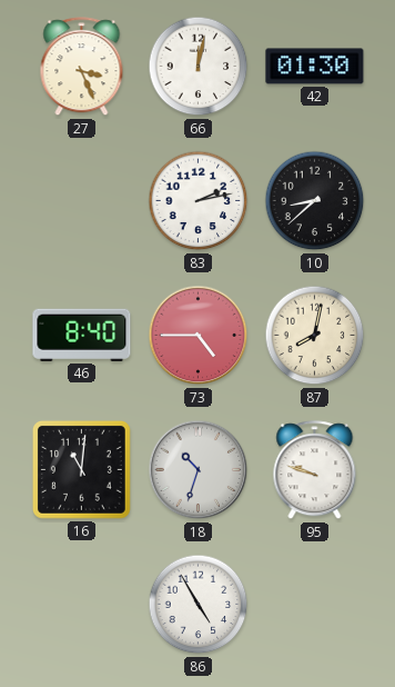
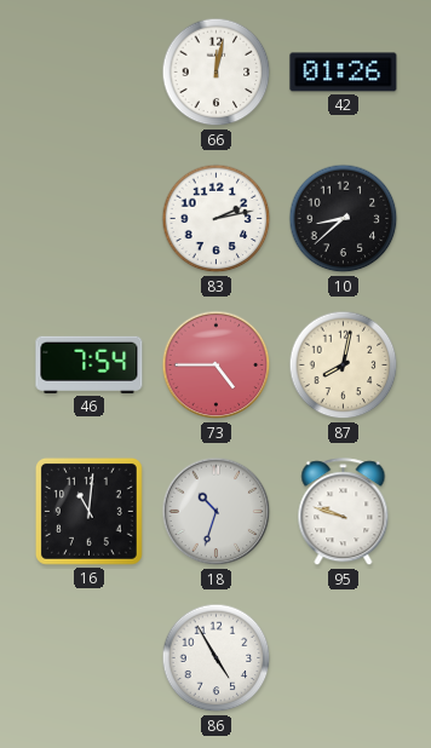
27: 3:26 -> none (82, 67)
42: 01:30 -> 01:26 (344, 73)
46: 8:40 -> 7:54 (90, 364)
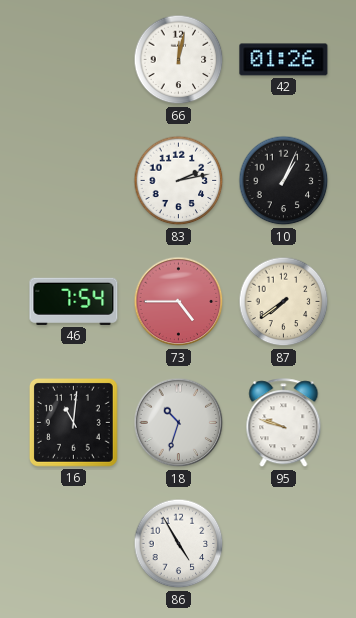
10: 8:38 -> 1:04 (284, 181)
87: 8:02 -> 7:39 (284, 302)
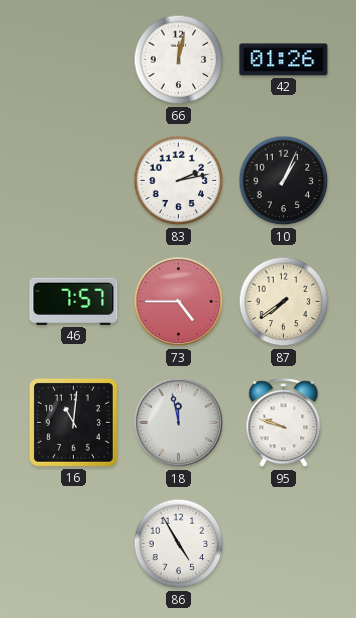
46: 7:54 -> 7:57 (74, 301)
18: 10:33 -> 11:58 (179, 423)
